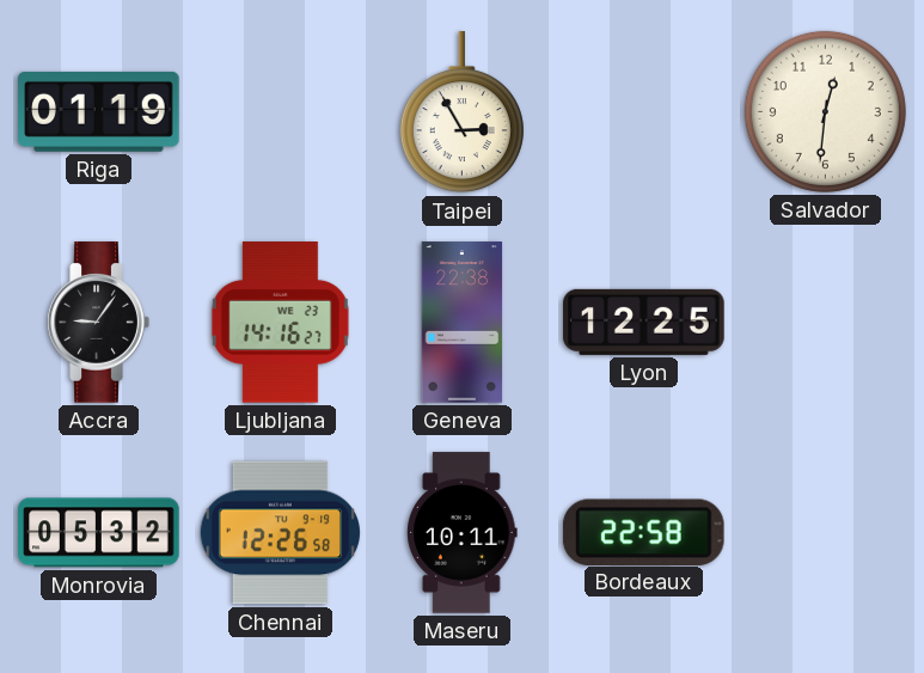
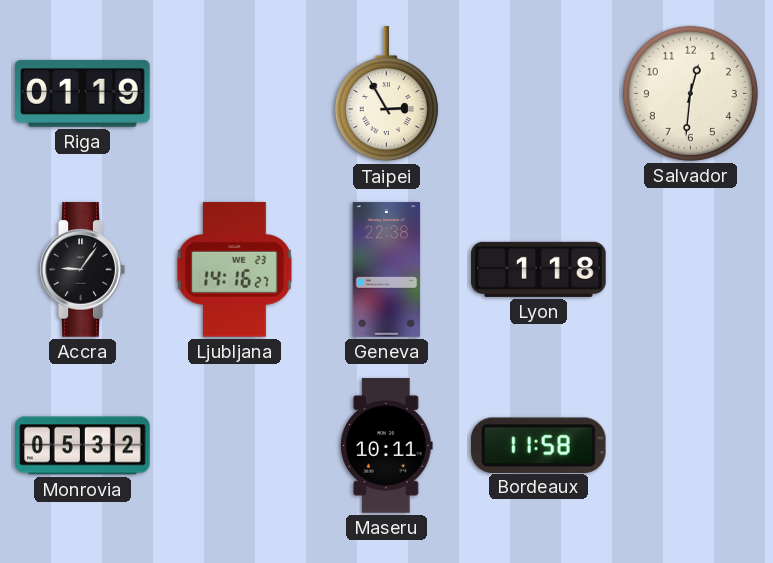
Lyon: 12:25 -> 1:18 (539, 269)
Chennai: 12:26 -> none (281, 533)
Bordeaux: 22:58 -> 11:58 (538, 445)
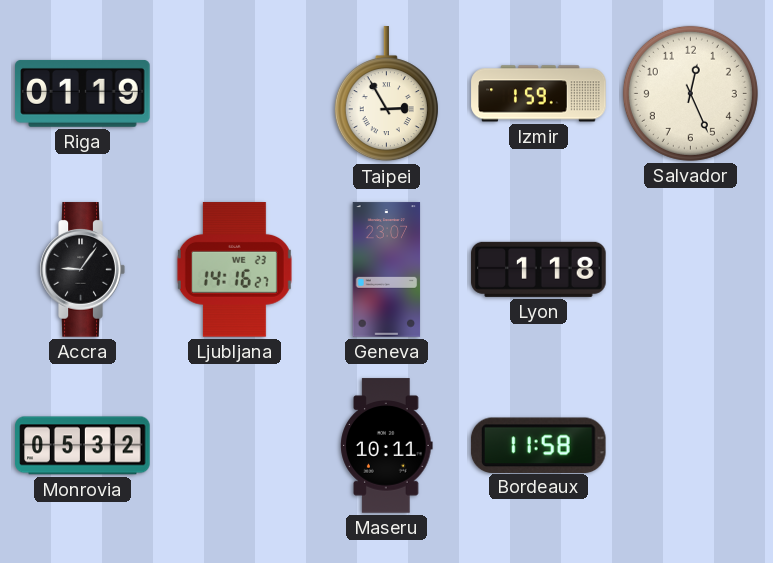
Izmir: none -> 1:59 (539, 94)
Salvador: 12:31 -> 12:26 (690, 93)
Geneva: 22:38 -> 23:07 (387, 270)
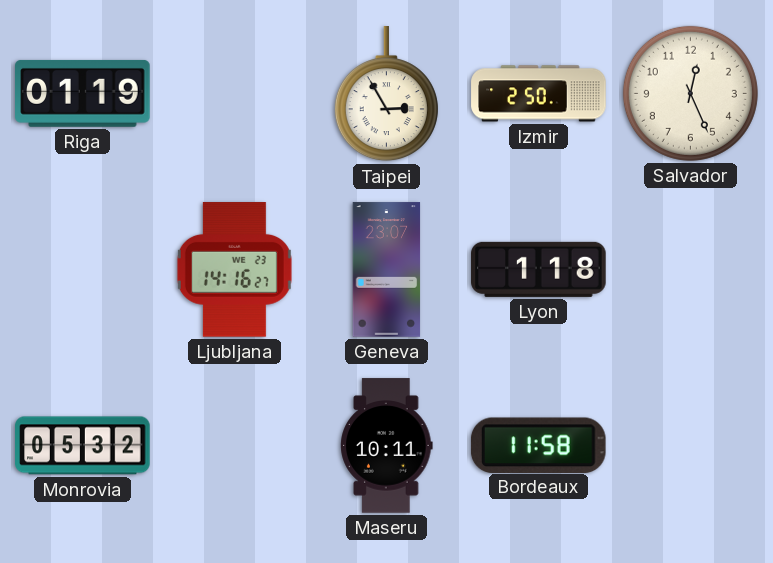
Izmir: 1:59 -> 2:50 (539, 94)
Accra: 9:06 -> none (82, 270)
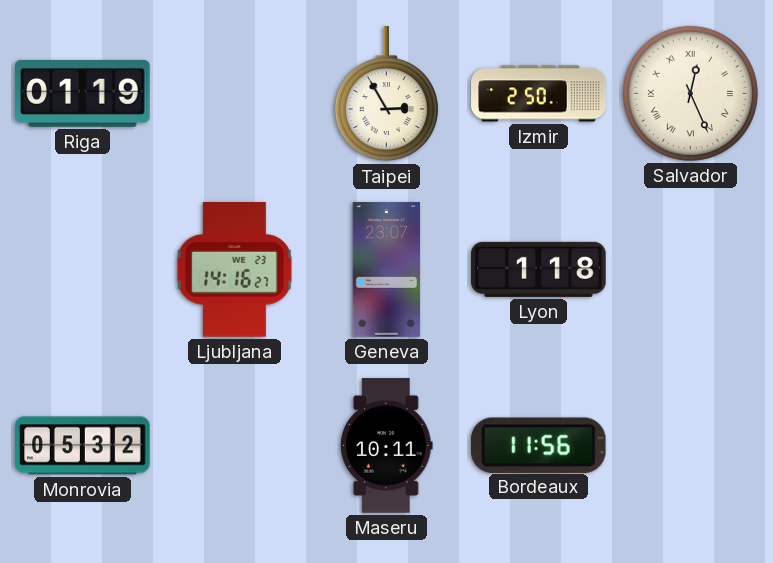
Salvador numerals: Arabic -> Roman (690, 93)
Bordeaux: 11:58 -> 11:56 (538, 445)
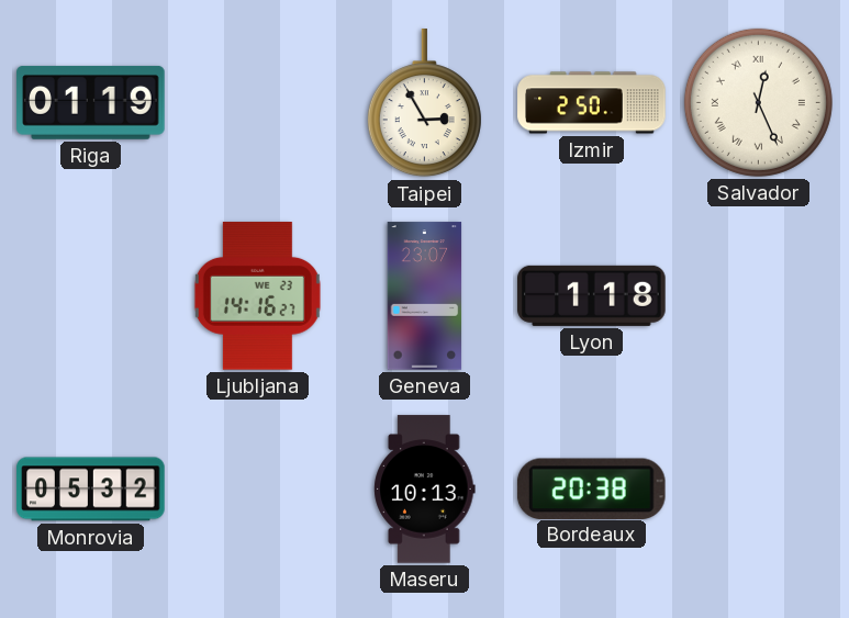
Maseru: 10:11 -> 10:13 (425, 490)
Bordeaux: 11:56 -> 20:38 (591, 488)
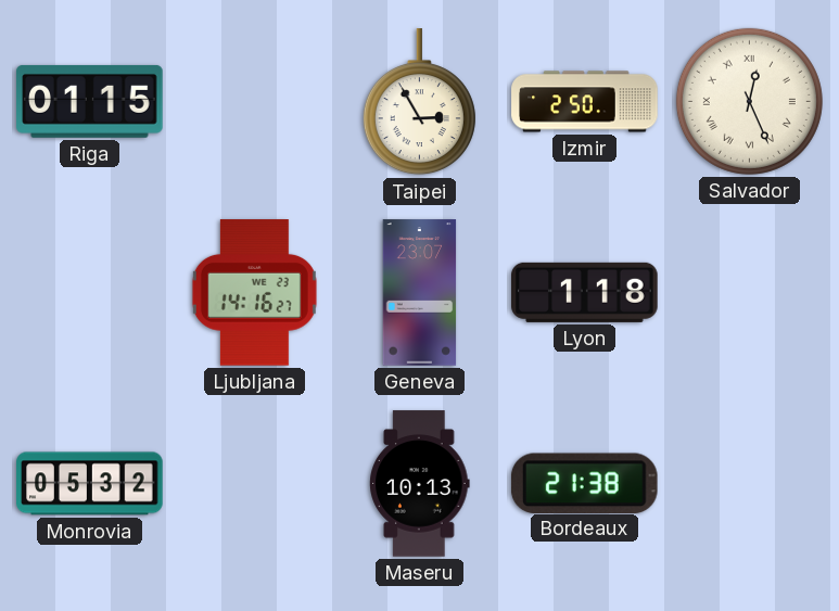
Riga: 01:19 -> 01:15 (90, 101)
Bordeaux: 20:38 -> 21:38 (584, 483)
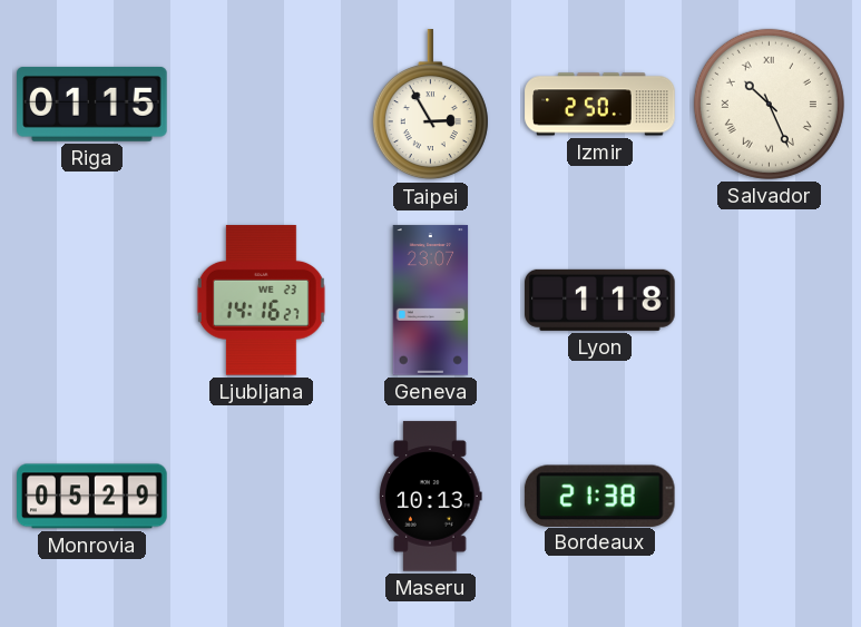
Salvador: 12:26 -> 10:26 (769, 104)
Monrovia: 05:32 -> 05:29 (92, 497)
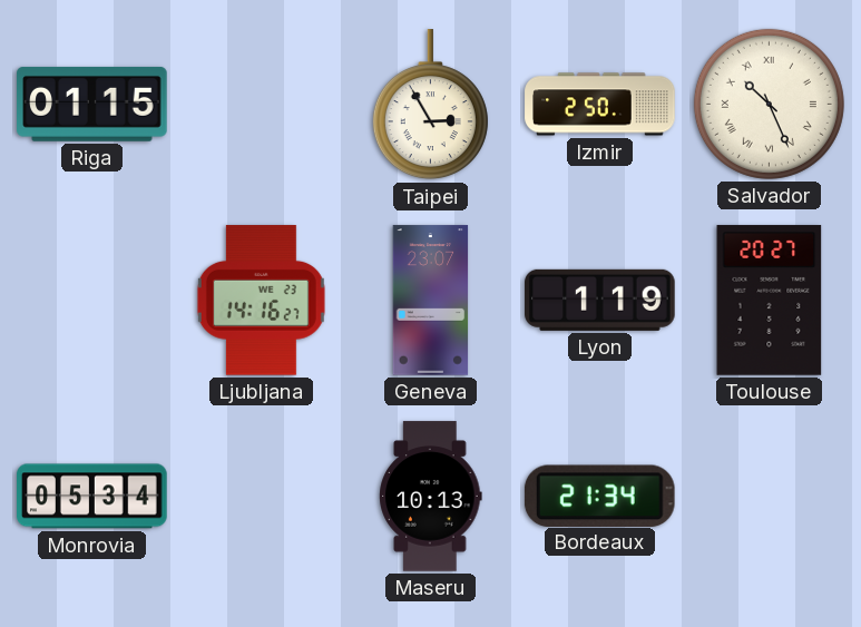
Lyon: 1:18 -> 1:19 (600, 300)
Toulouse: none -> 20:27 (770, 301)
Monrovia: 05:29 -> 05:34 (92, 497)
Bordeaux: 21:38 -> 21:34 (599, 496)
